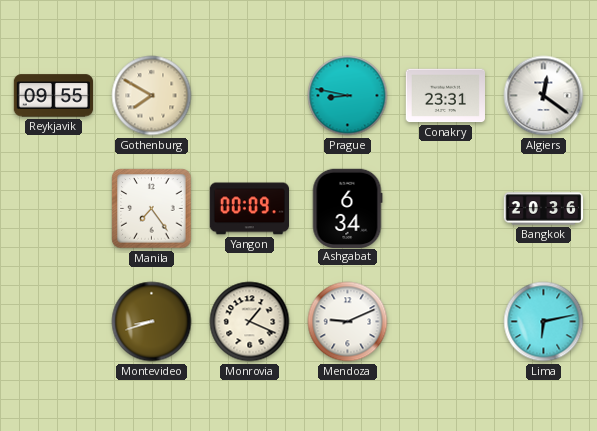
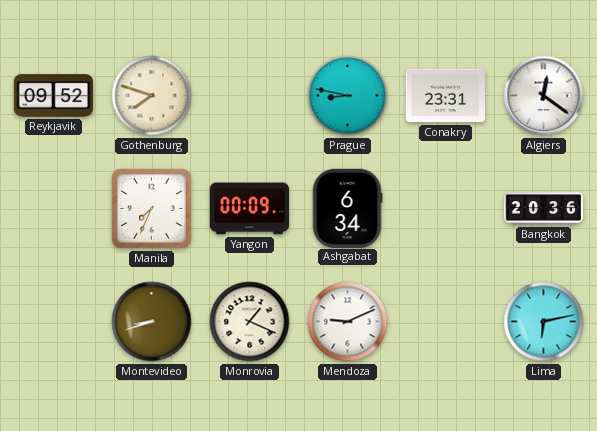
Reykjavik: 09:55 -> 09:52 (54, 96)
Gothenburg: 7:50 -> 7:48 (152, 96)
Manila: 7:24 -> 7:34 (152, 209)
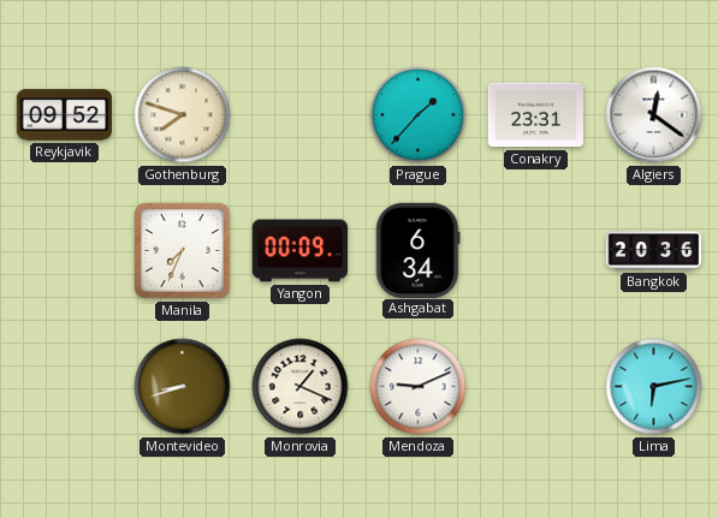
Prague: 8:47 -> 1:37 (419, 115)
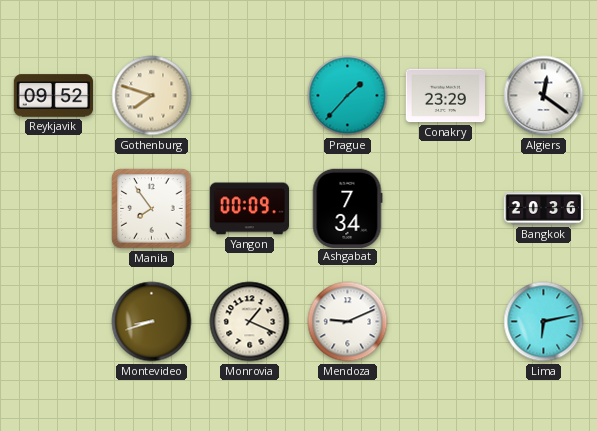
Conakry: 23:31 -> 23:29 (445, 96)
Manila: 7:34 -> 7:54 (152, 209)
Ashgabat: 6:34 -> 7:34 (347, 208)
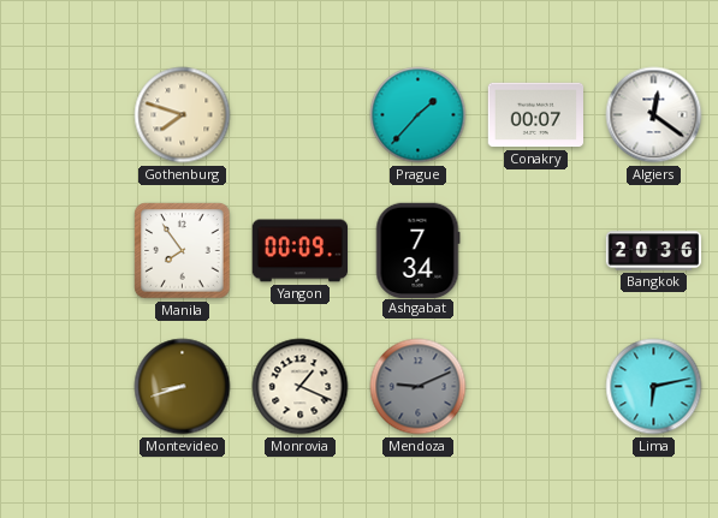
Reykjavik: 09:52 -> none (54, 96)
Conakry: 23:29 -> 00:07 (535, 115)
Mendoza dial: white -> grey (419, 387)
